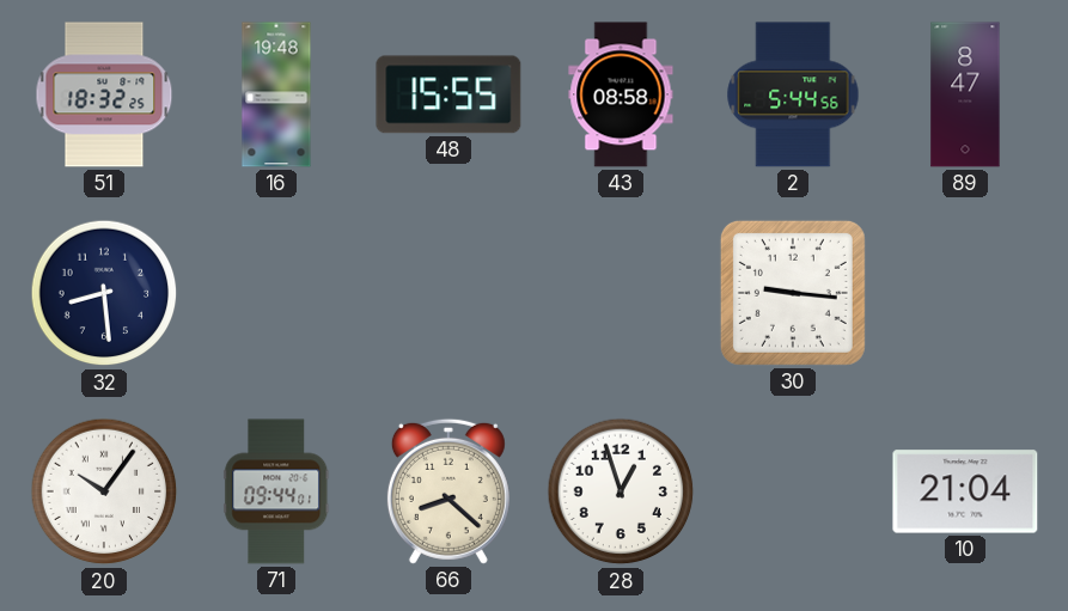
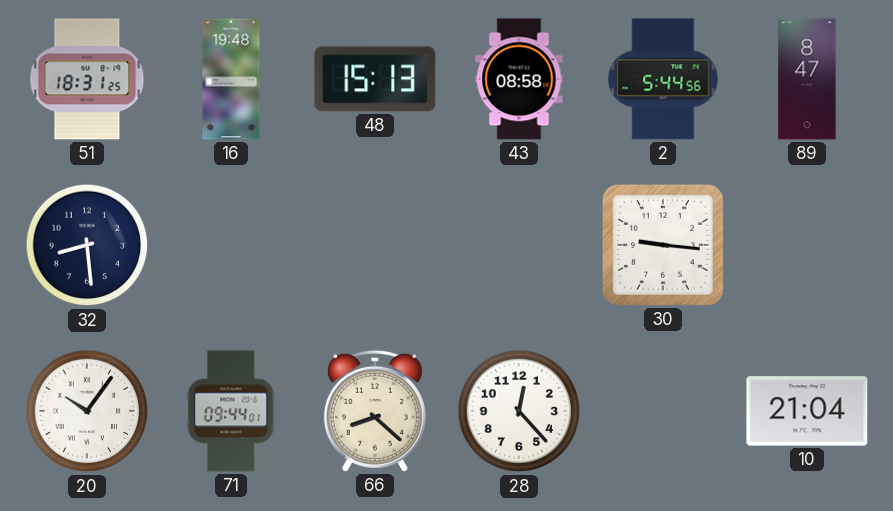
51: 18:32 -> 18:31 (87, 79)
48: 15:55 -> 15:13 (375, 79)
28: 12:57 -> 12:23 (519, 411)
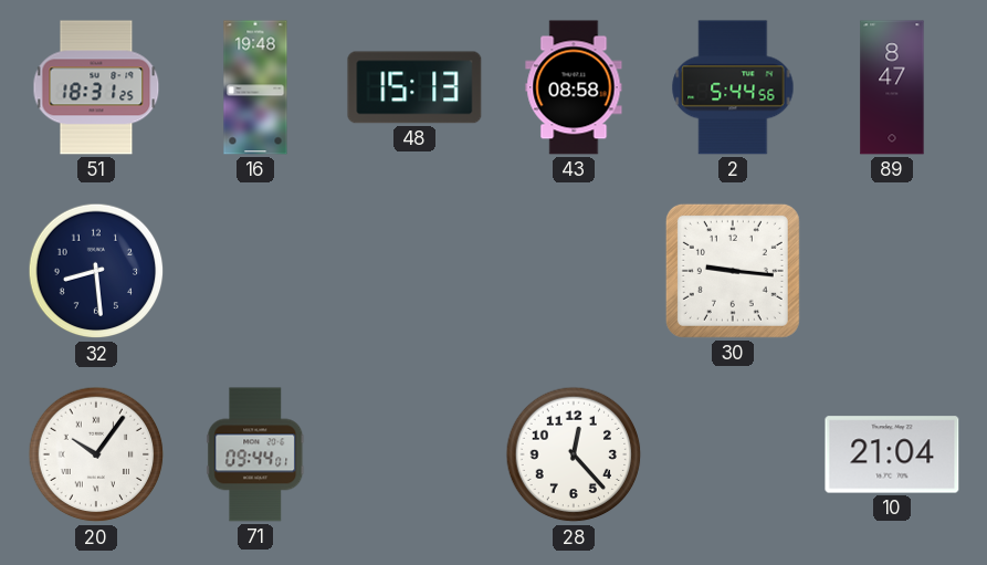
66: 8:22 -> none (375, 411)
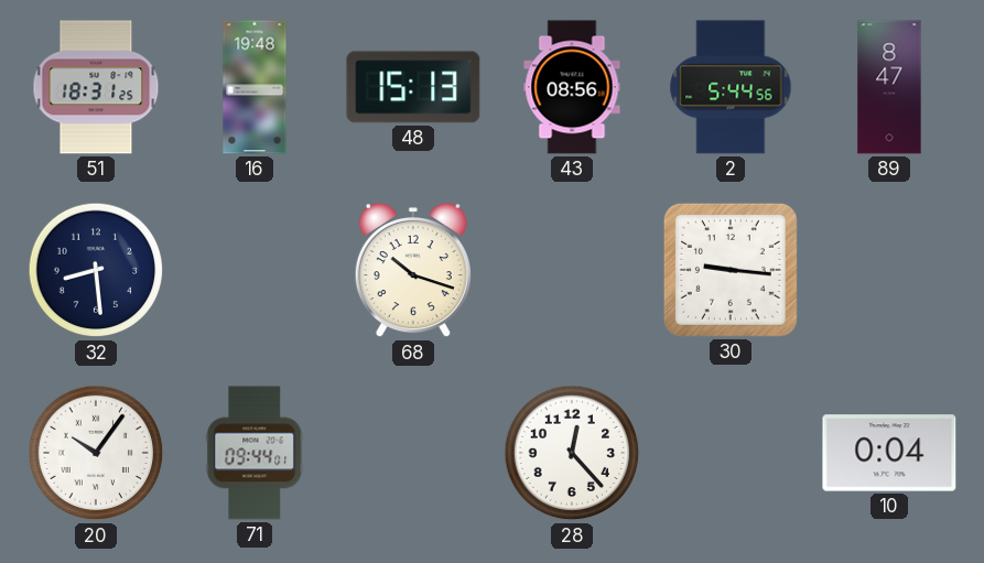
43: 08:58 -> 08:56 (572, 87)
68: none -> 10:18 (413, 270)
10: 21:04 -> 0:04 (889, 453)
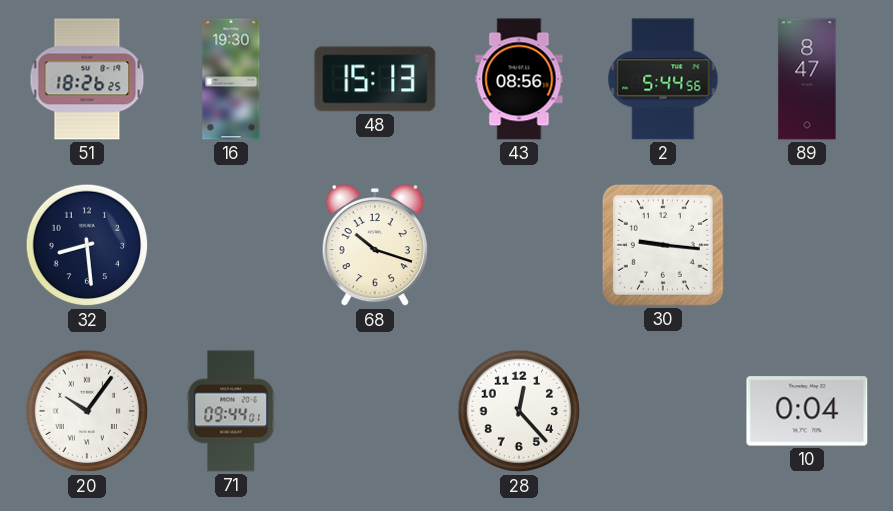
51: 18:31 -> 18:26 (87, 79)
16: 19:48 -> 19:30 (231, 79)
